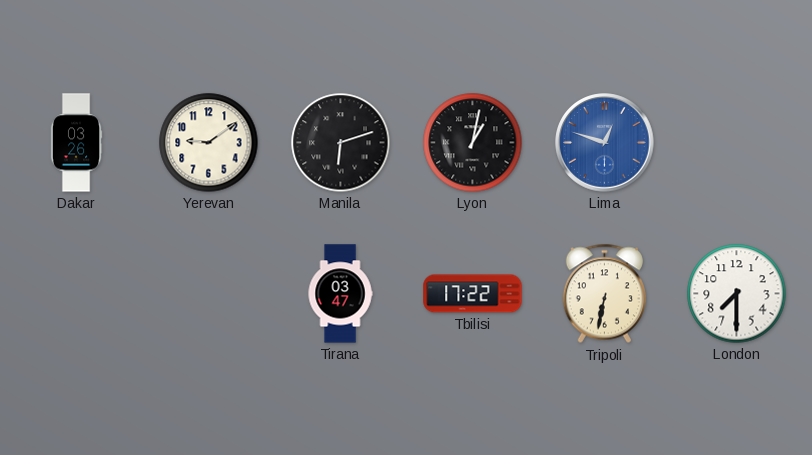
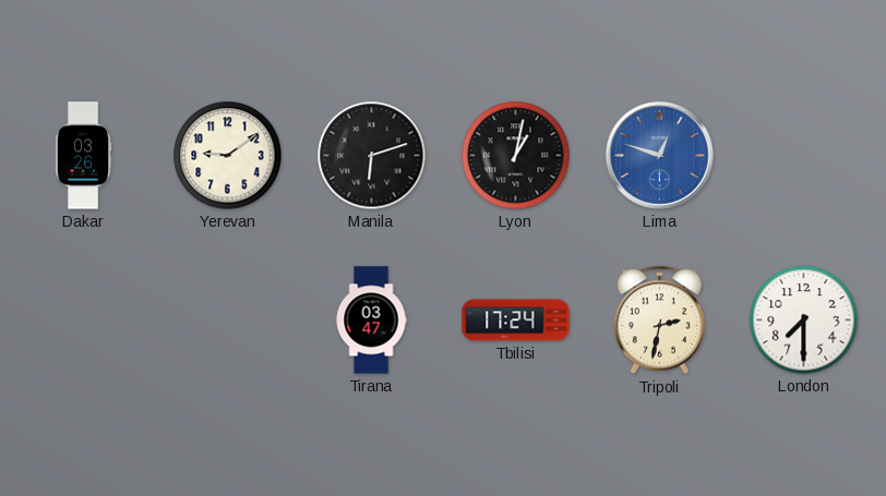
Tbilisi: 17:22 -> 17:24 (516, 320)
Tripoli: 6:32 -> 2:32 (659, 320)
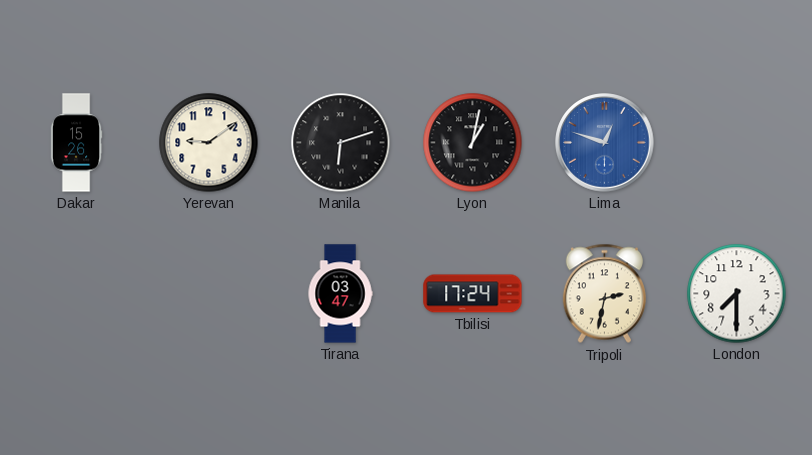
Dakar: 03:26 -> 15:26 (76, 143)
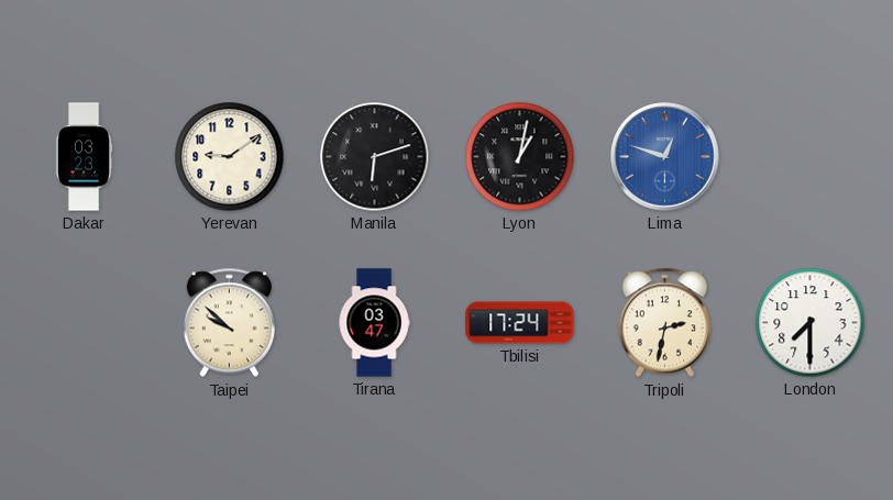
Dakar: 15:26 -> 03:23 (84, 157)
Taipei: none -> 9:52 (229, 323)
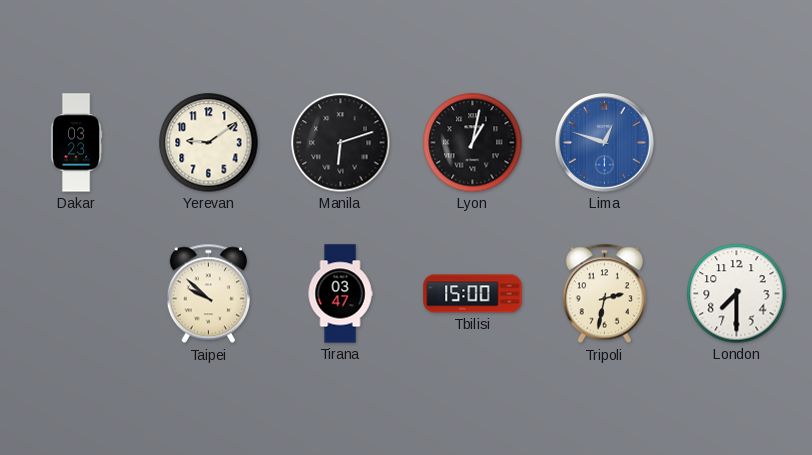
Tbilisi: 17:24 -> 15:00 (473, 294)
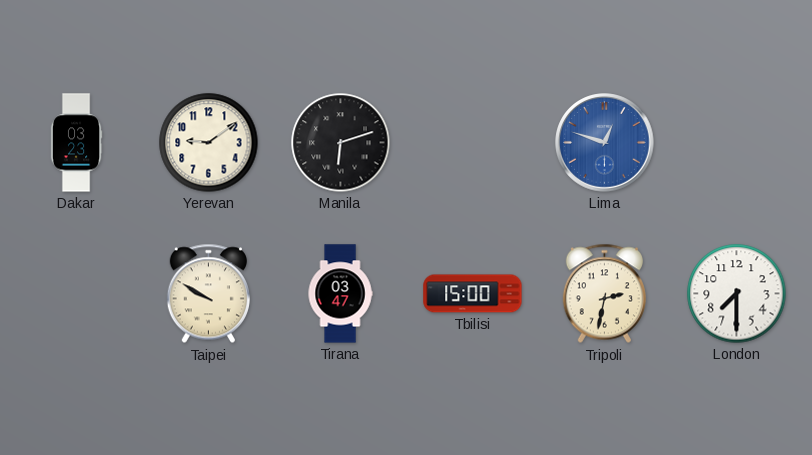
Lyon: 1:02 -> none (473, 143)
Taipei: 9:52 -> 9:50 (208, 294)
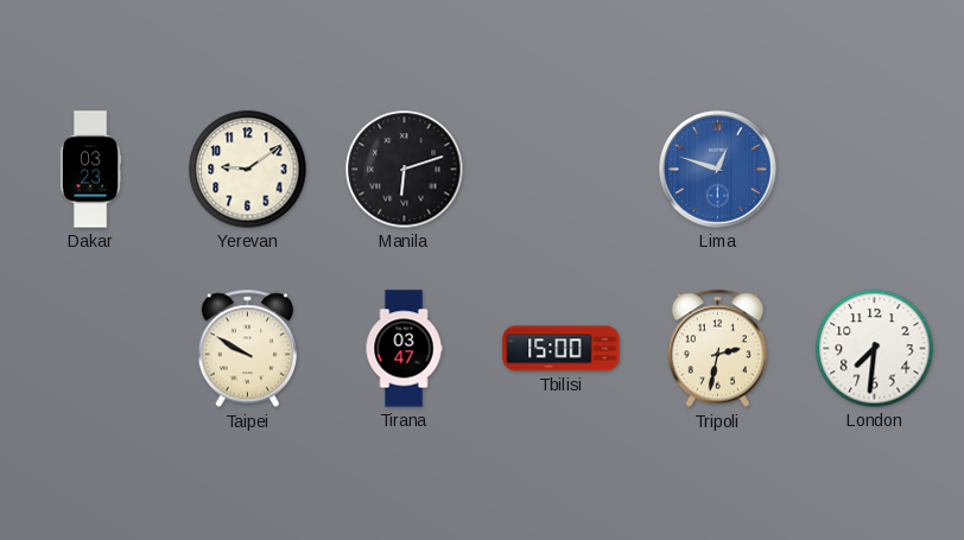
London: 7:30 -> 7:31 (875, 349)
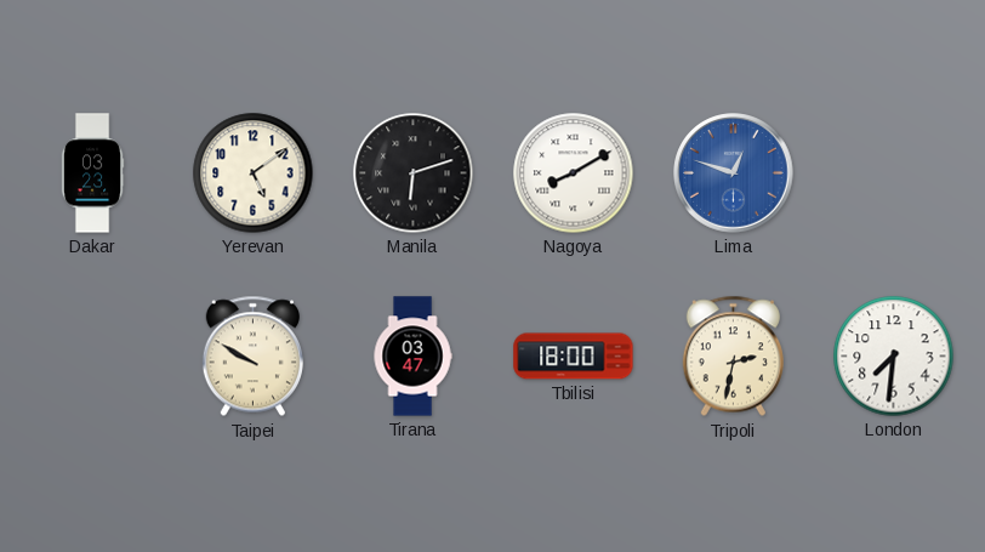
Yerevan: 9:09 -> 5:09 (254, 173)
Nagoya: none -> 8:10 (574, 173)
Tbilisi: 15:00 -> 18:00 (574, 357)
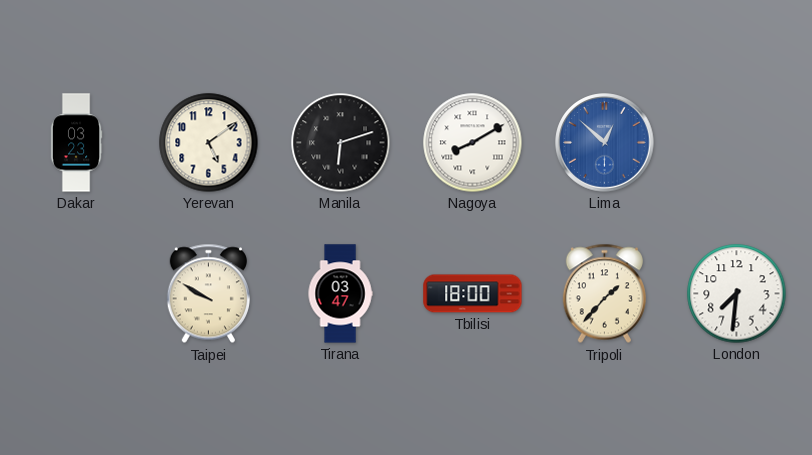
Lima: 12:48 -> 12:52 (605, 143)
Tripoli: 2:32 -> 1:37 (604, 294)
